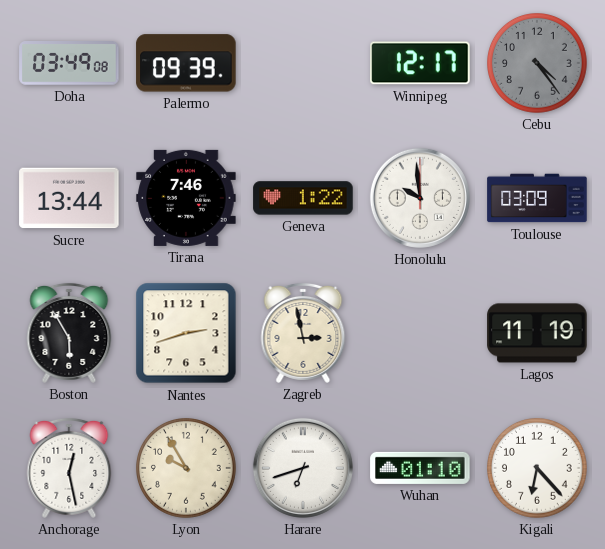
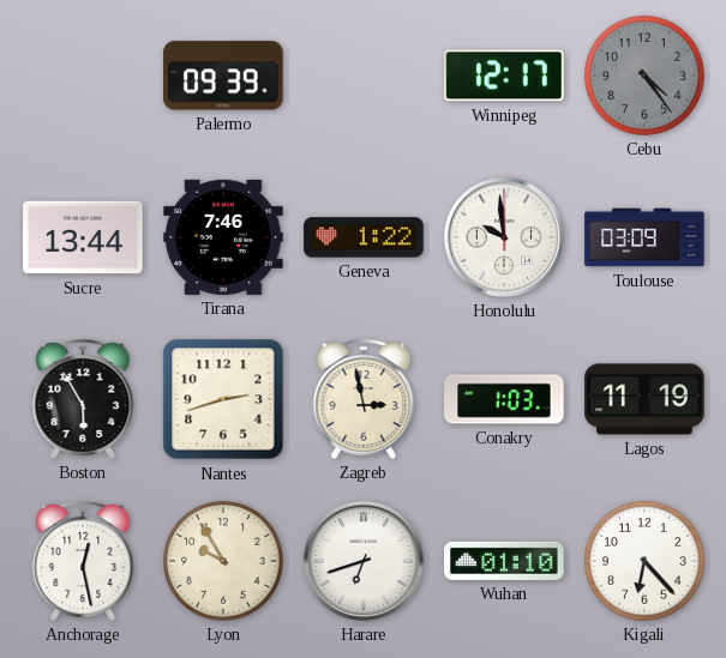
Doha: 03:49 -> none (69, 64)
Conakry: none -> 1:03 (504, 399)
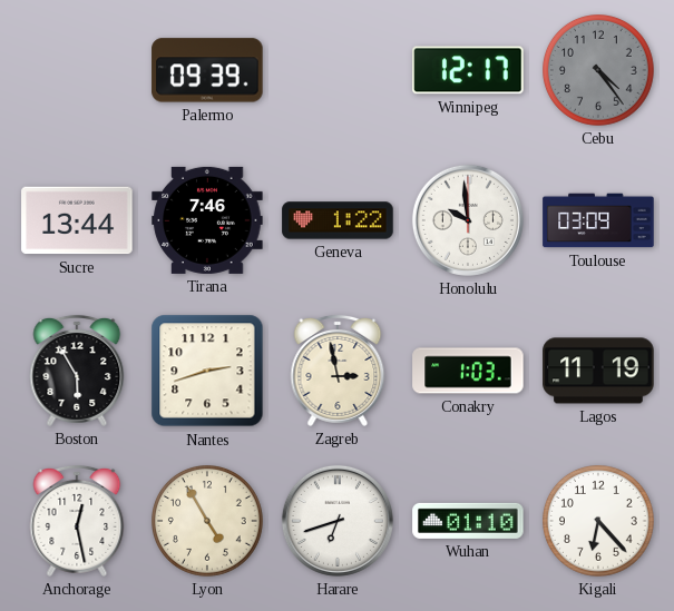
Lyon: 9:55 -> 4:55 (208, 522)
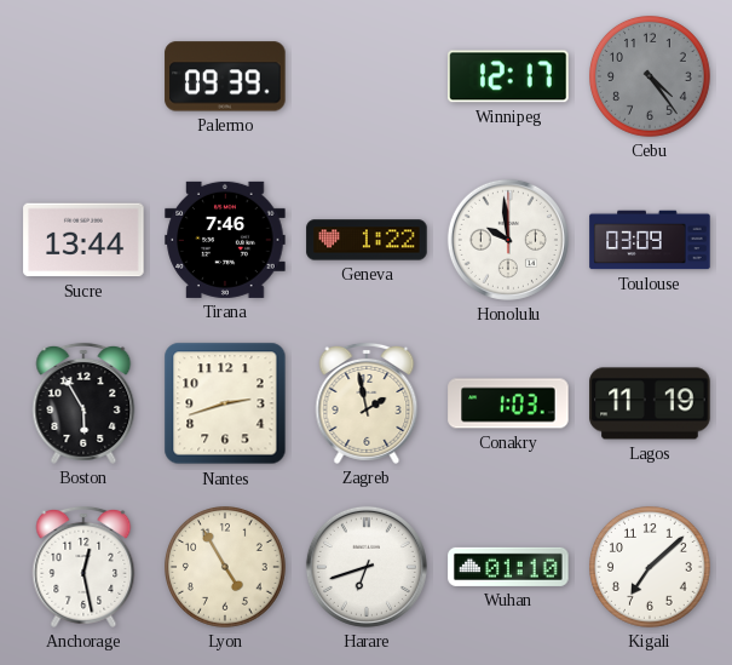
Zagreb: 2:58 -> 1:58 (367, 403)
Kigali: 6:23 -> 7:08 (651, 568)
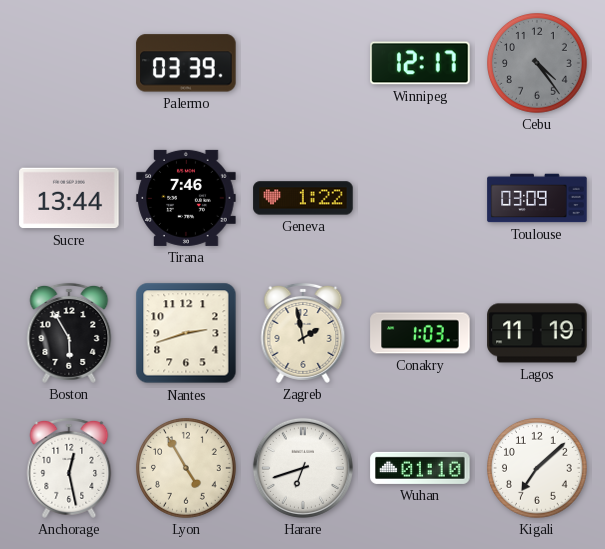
Palermo: 09:39 -> 03:39 (186, 63)
Honolulu: 9:59 -> none (508, 240)
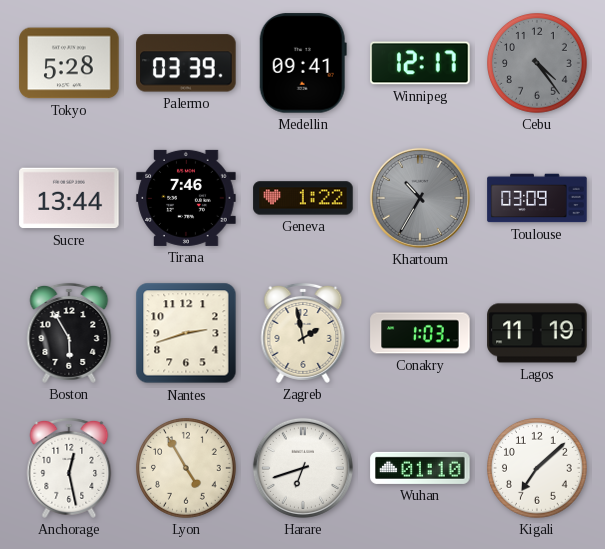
Tokyo: none -> 5:28 (69, 63)
Medellin: none -> 09:41 (303, 63)
Khartoum: none -> 10:35 (420, 198)
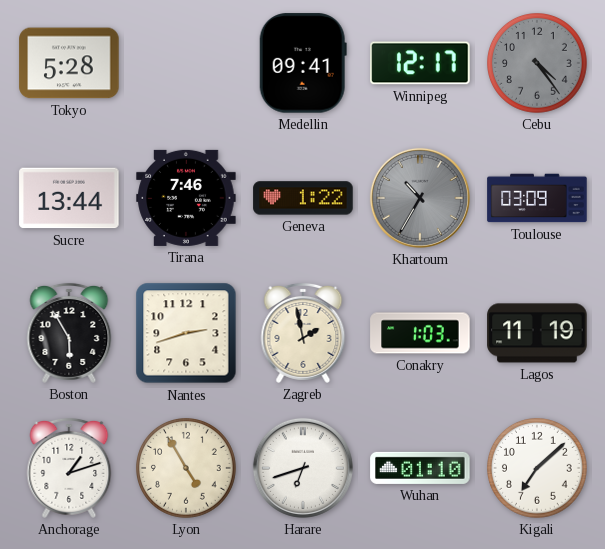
Palermo: 03:39 -> none (186, 63)
Anchorage: 12:28 -> 1:12 (69, 468)
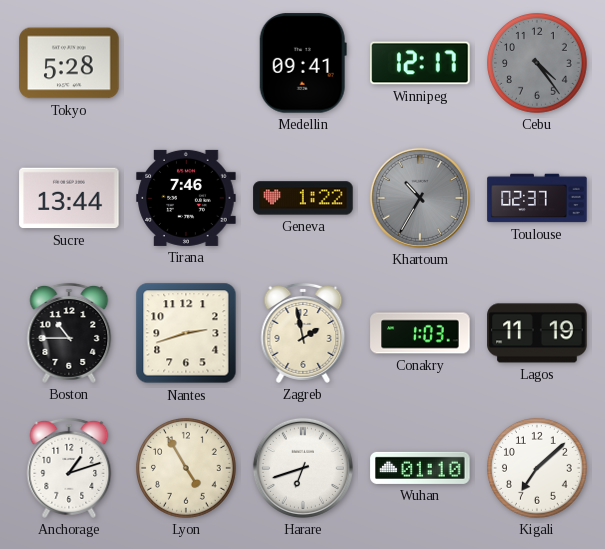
Toulouse: 03:09 -> 02:37 (537, 198)
Boston: 5:55 -> 10:45 (69, 333)
